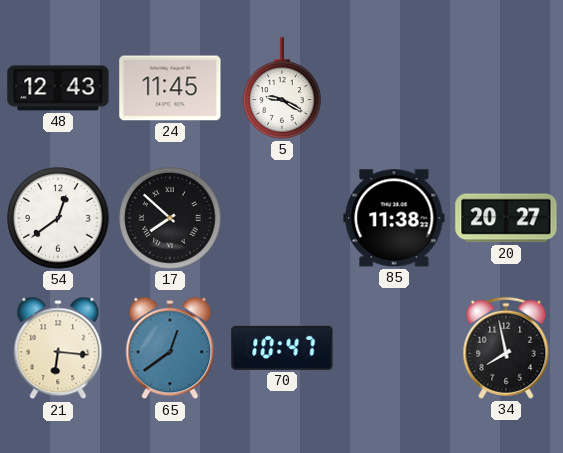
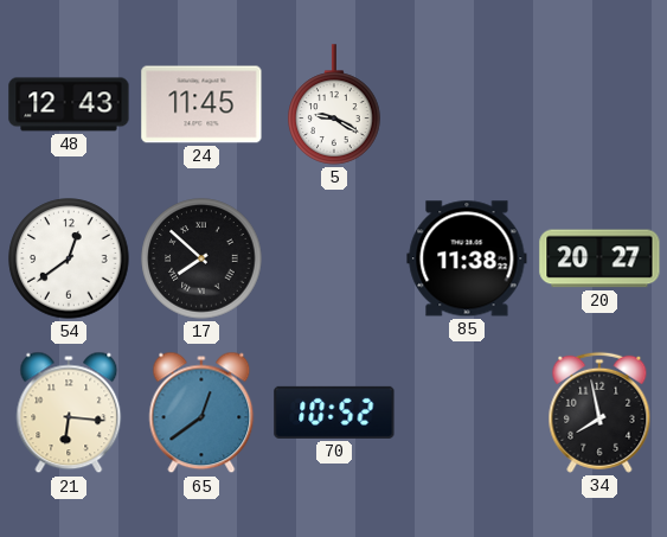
70: 10:47 -> 10:52 (334, 413)
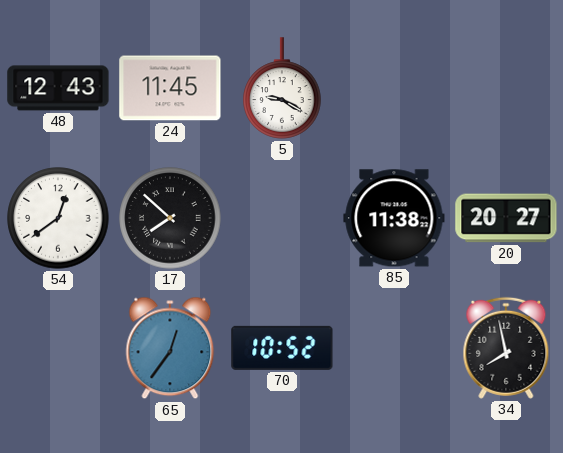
21: 6:16 -> none (69, 413)
65: 12:39 -> 12:36 (170, 348)
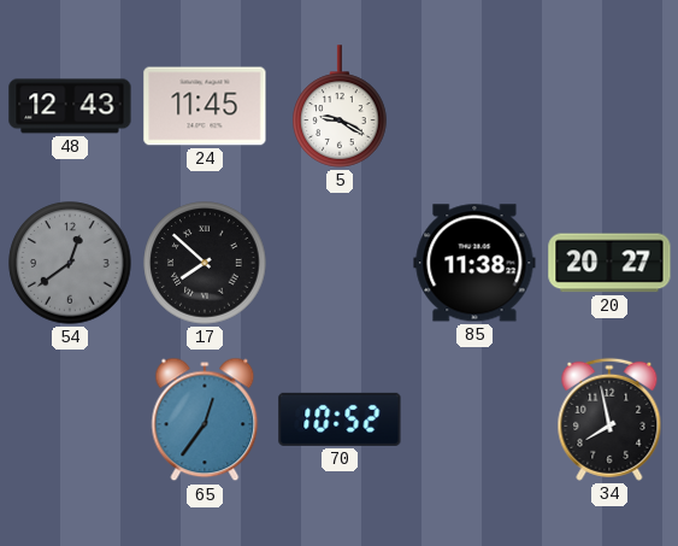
54 dial: white -> grey (70, 263)
